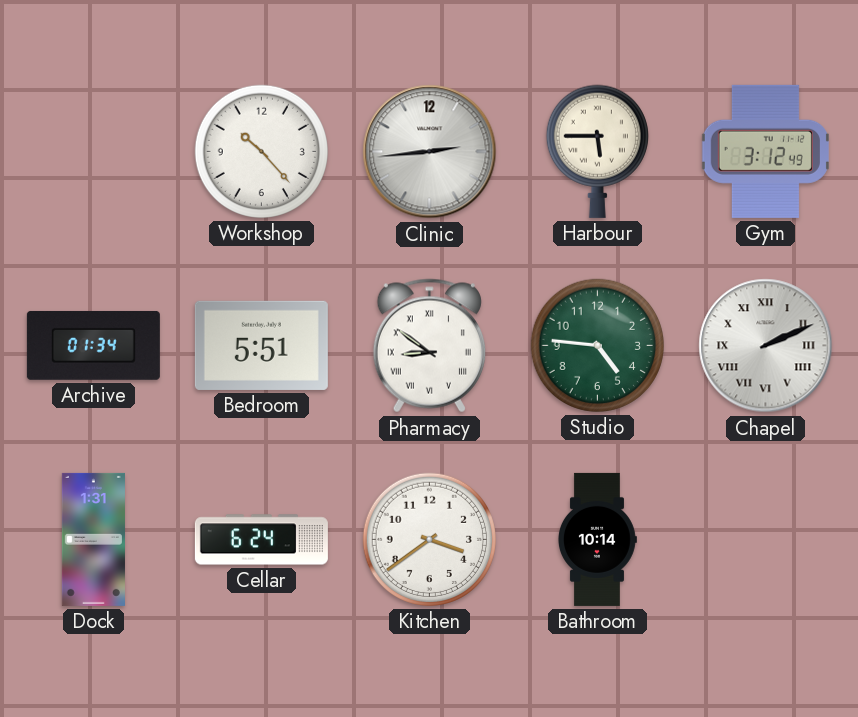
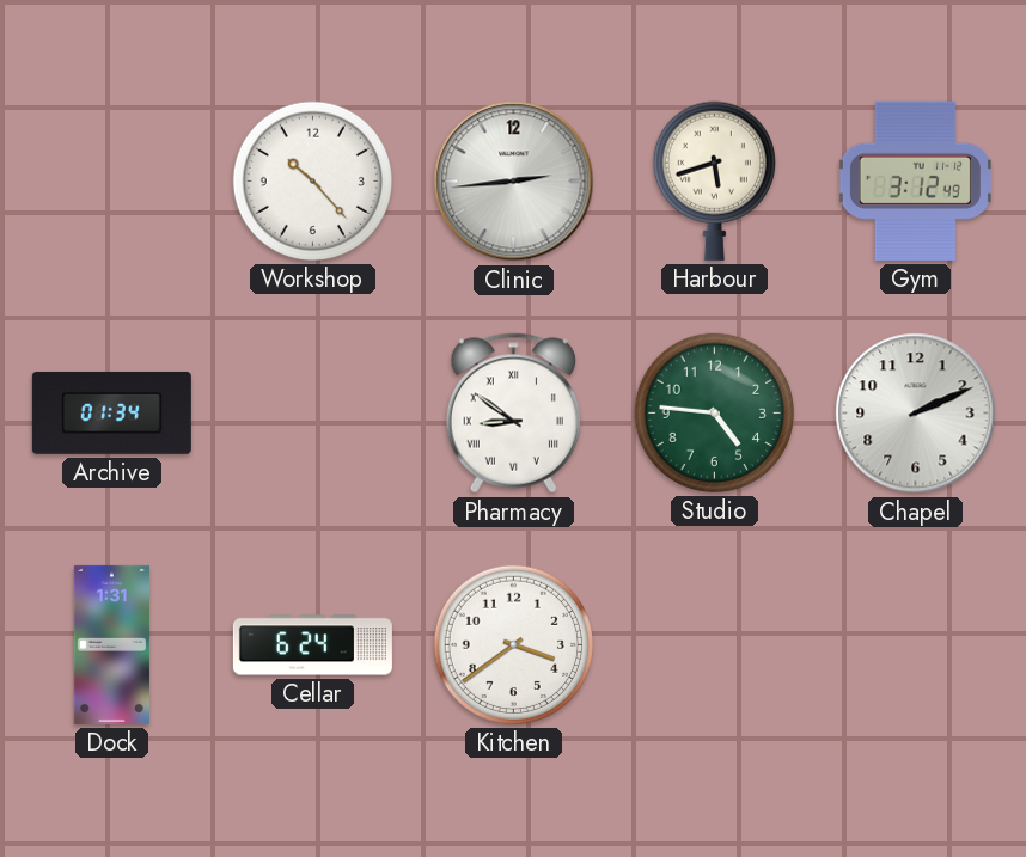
Harbour: 5:45 -> 5:42 (714, 180)
Bedroom: 5:51 -> none (261, 345)
Chapel numerals: Roman -> Arabic (916, 414)
Bathroom: 10:14 -> none (597, 539)
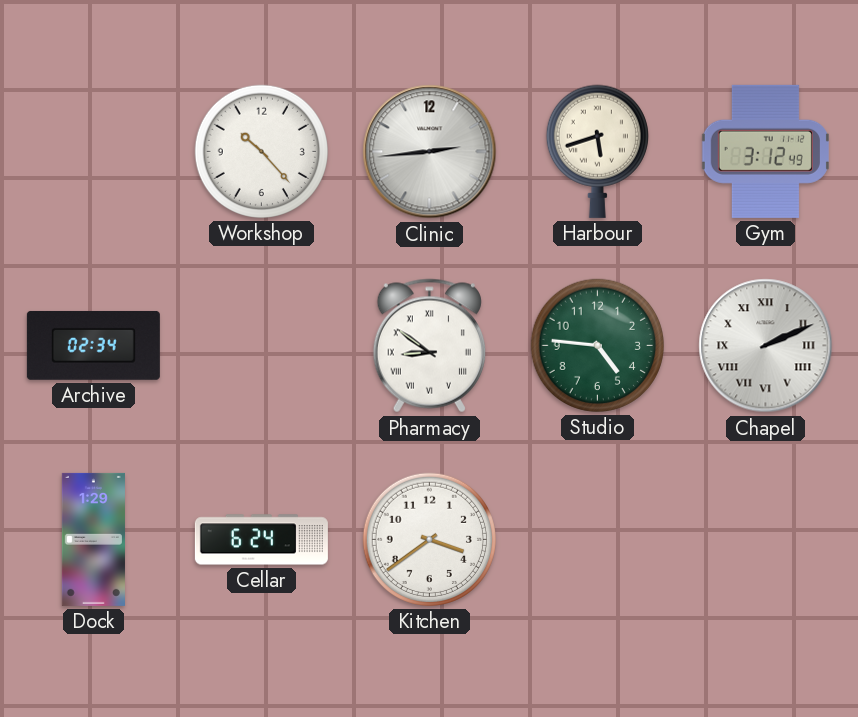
Archive: 01:34 -> 02:34 (93, 345)
Chapel numerals: Arabic -> Roman (766, 346)
Dock: 1:31 -> 1:29 (93, 539)
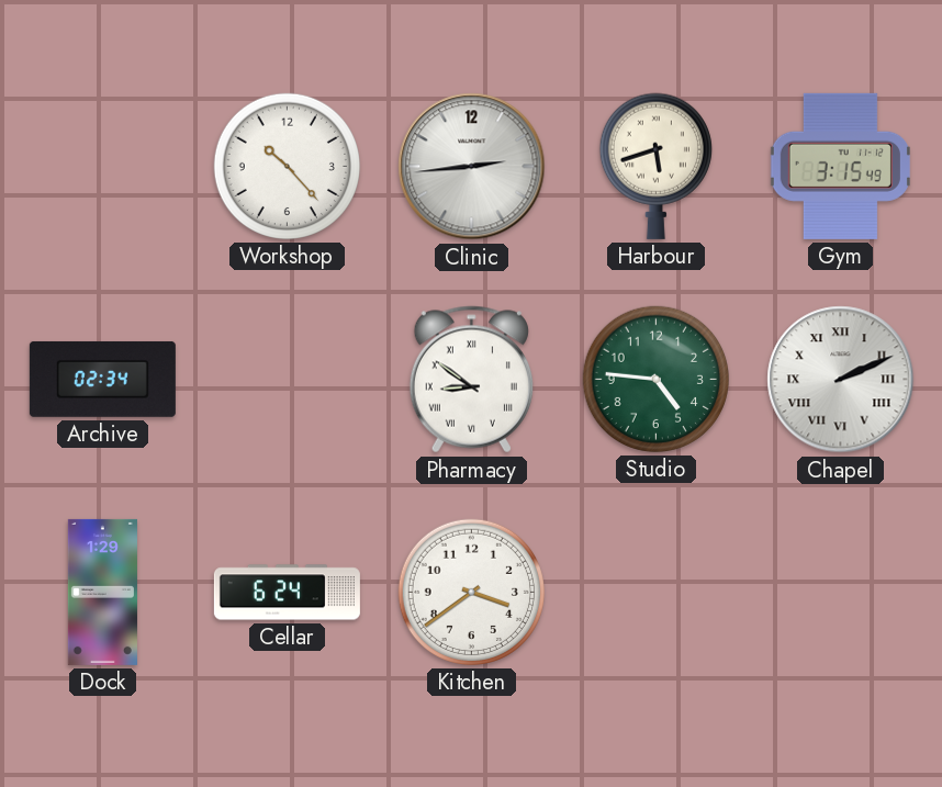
Gym: 3:12 -> 3:15 (840, 166)
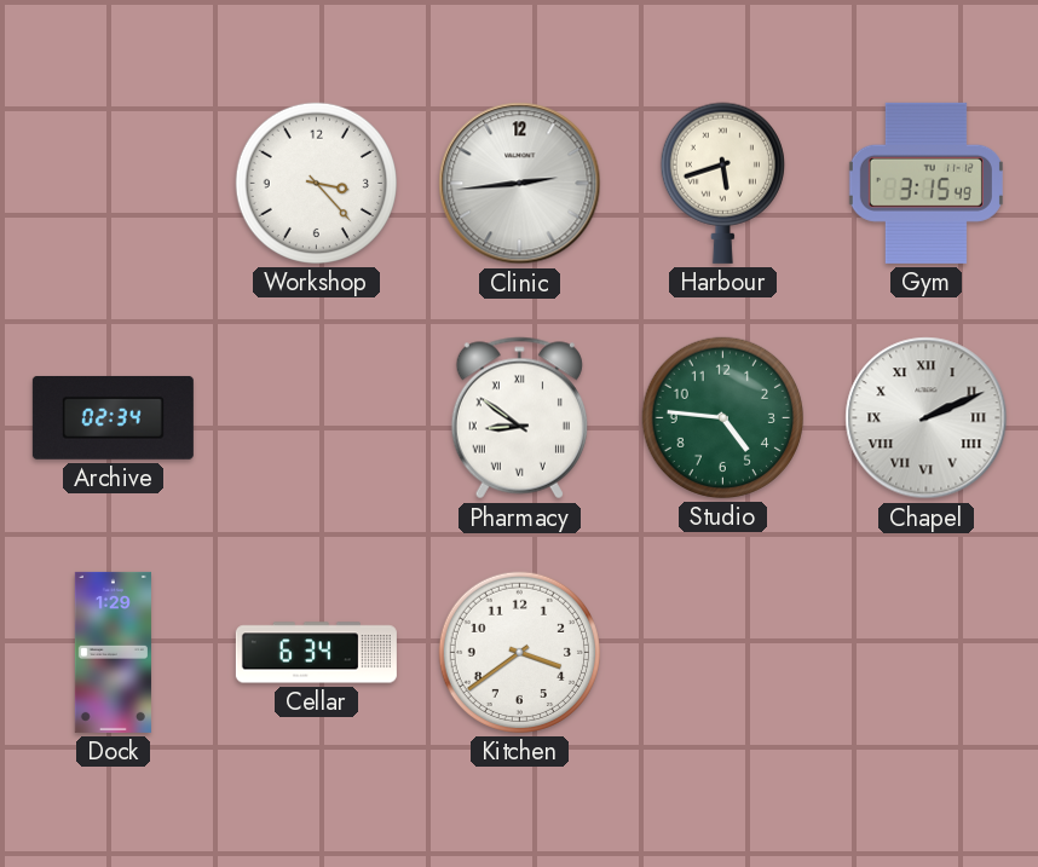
Workshop: 10:23 -> 3:23 (316, 183)
Cellar: 6:24 -> 6:34 (316, 653)
